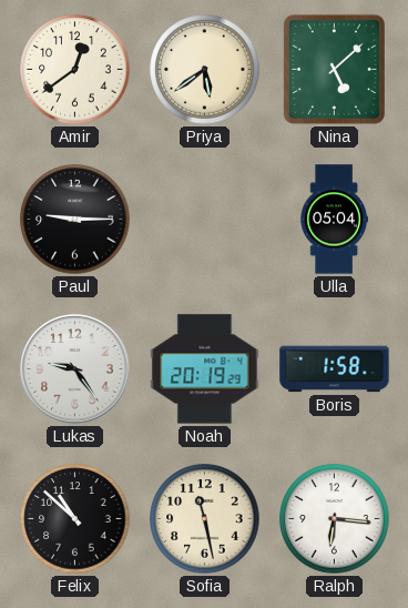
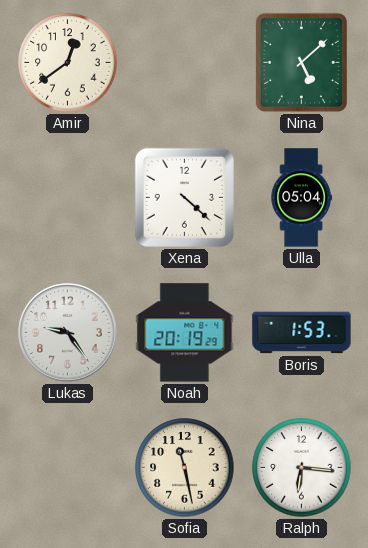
Priya: 5:39 -> none (205, 70)
Paul: 9:15 -> none (75, 220)
Xena: none -> 4:22 (184, 197)
Boris: 1:58 -> 1:53 (302, 333)
Felix: 10:52 -> none (75, 519)
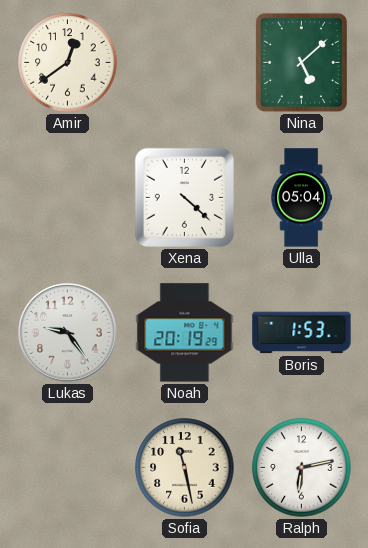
Ralph: 6:16 -> 6:13 (302, 468)
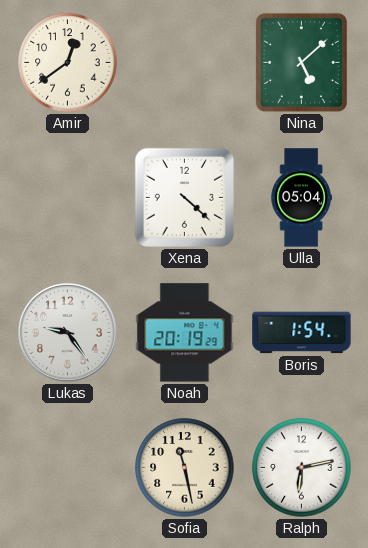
Boris: 1:53 -> 1:54 (302, 333)
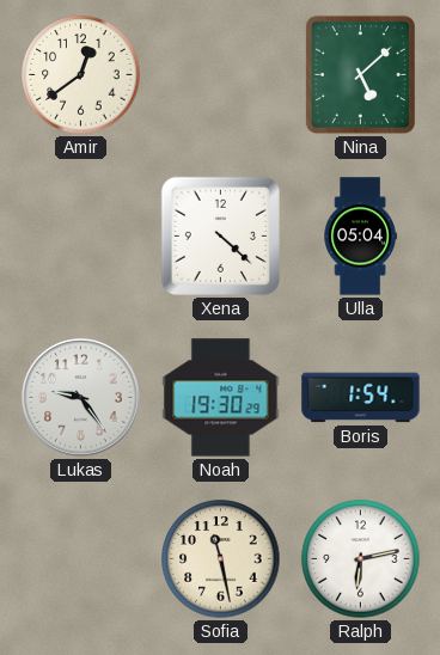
Noah: 20:19 -> 19:30 (221, 398)
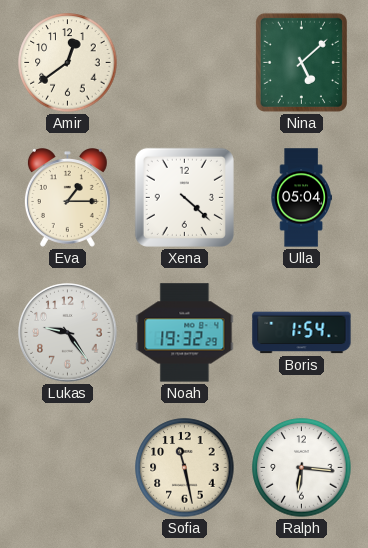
Eva: none -> 1:15 (67, 198)
Noah: 19:30 -> 19:32 (185, 333)
Ralph: 6:13 -> 6:16 (302, 468)
